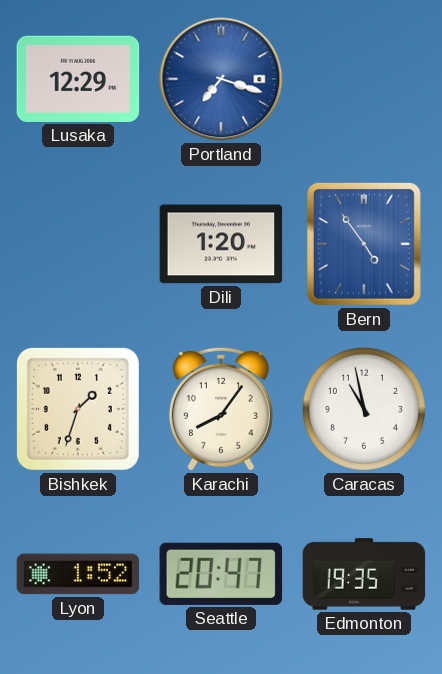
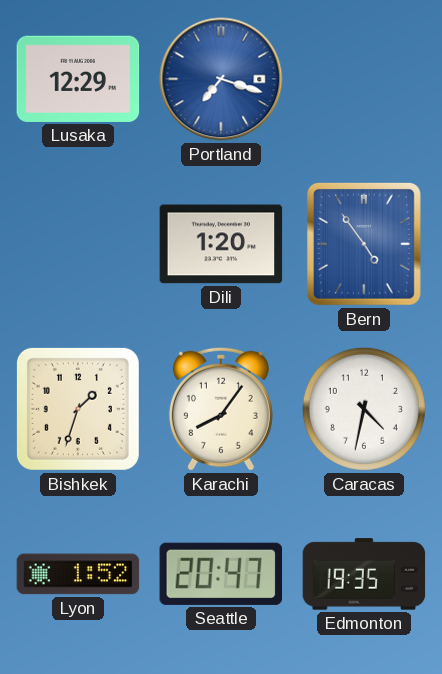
Caracas: 10:58 -> 4:32 (364, 409)
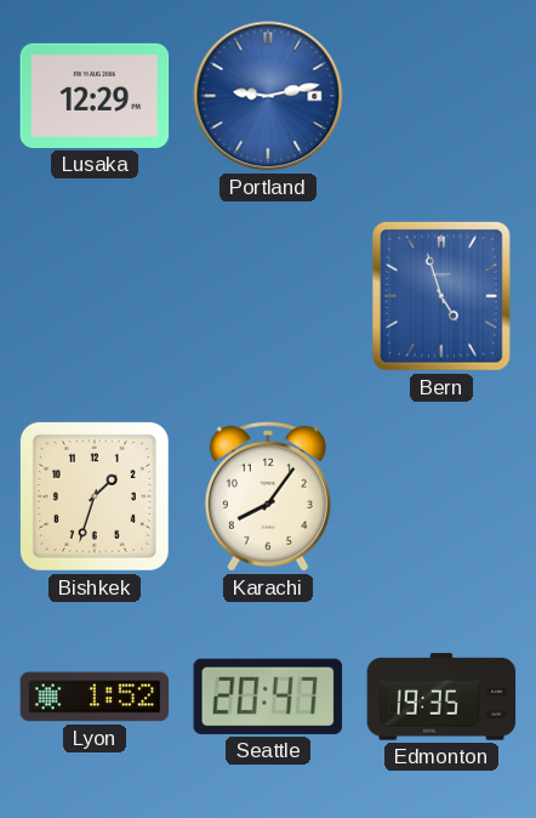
Portland: 7:18 -> 9:13 (268, 96)
Dili: 1:20 -> none (221, 244)
Bern: 4:54 -> 4:57 (441, 297)
Caracas: 4:32 -> none (364, 409)
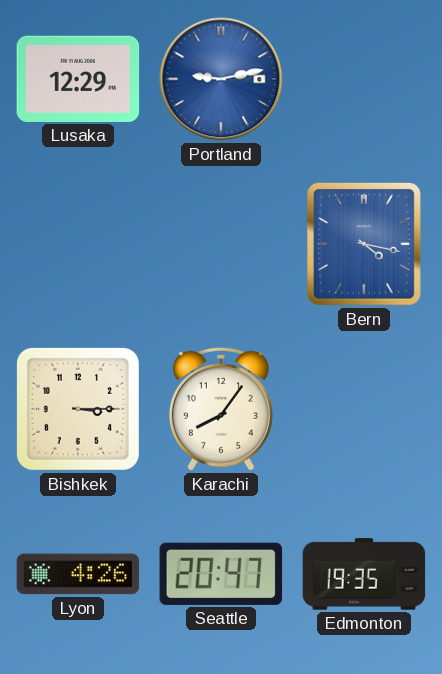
Bern: 4:57 -> 4:17 (364, 245)
Bishkek: 1:33 -> 3:15 (78, 409)
Lyon: 1:52 -> 4:26 (78, 574)
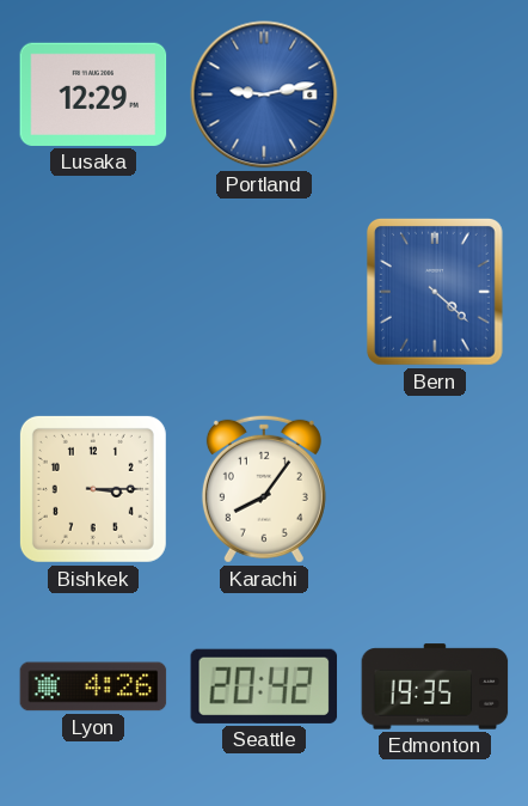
Bern: 4:17 -> 4:22 (435, 293)
Seattle: 20:47 -> 20:42 (264, 686)
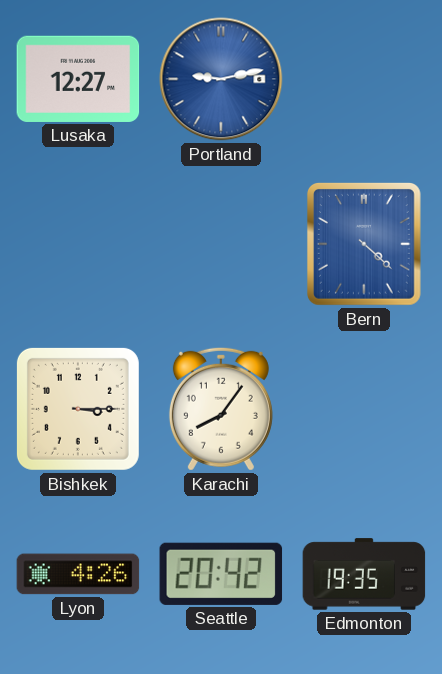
Lusaka: 12:29 -> 12:27 (78, 79)
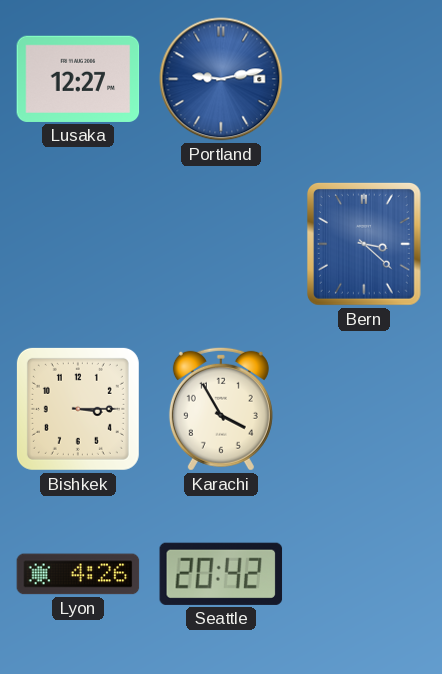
Bern: 4:22 -> 3:22 (364, 245)
Karachi: 8:06 -> 3:55 (221, 409)
Edmonton: 19:35 -> none (364, 574)
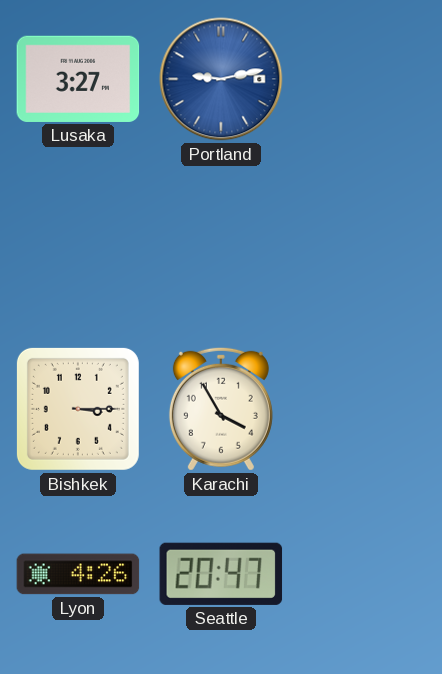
Lusaka: 12:27 -> 3:27 (78, 79)
Bern: 3:22 -> none (364, 245)
Seattle: 20:42 -> 20:47 (221, 574)
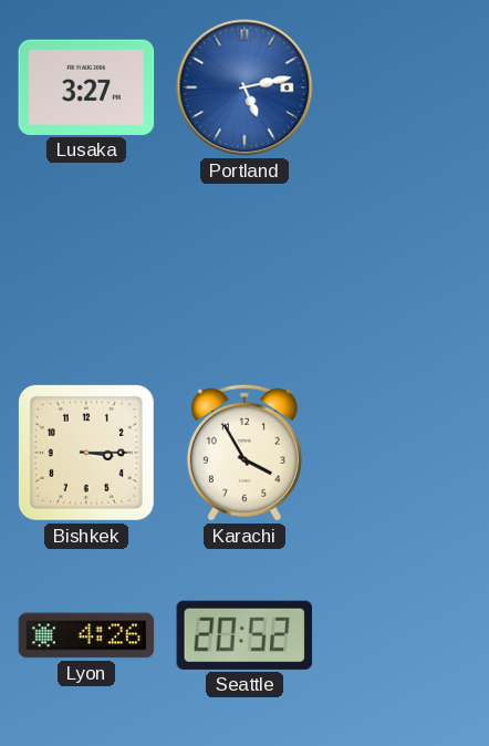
Portland: 9:13 -> 5:13 (245, 87)
Seattle: 20:47 -> 20:52 (245, 635)
